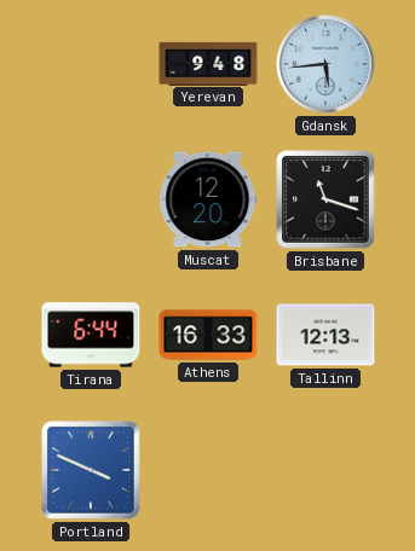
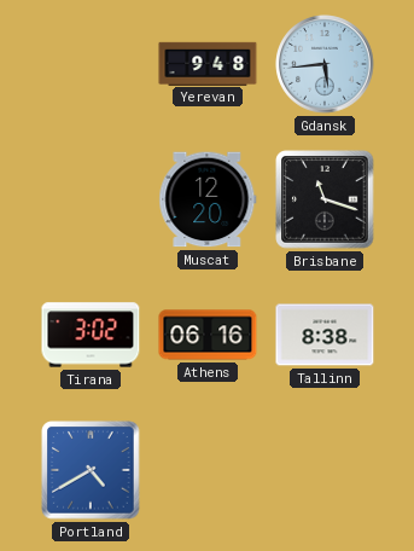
Tirana: 6:44 -> 3:02 (91, 335)
Athens: 16:33 -> 06:16 (208, 335)
Tallinn: 12:13 -> 8:38 (325, 335)
Portland: 3:49 -> 4:40 (91, 470)
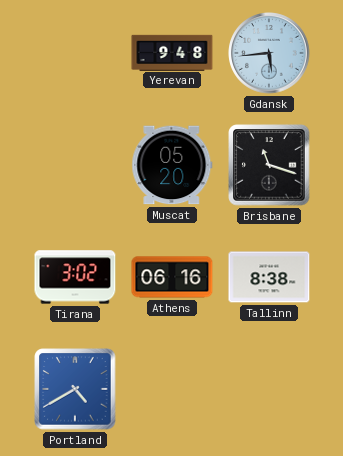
Muscat: 12:20 -> 05:20 (172, 165)
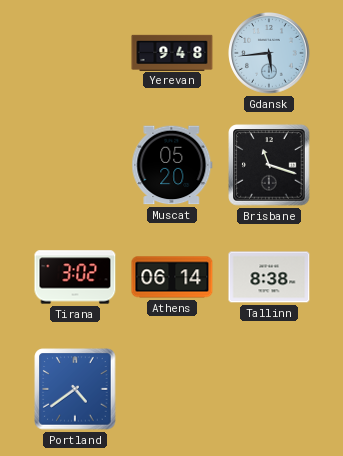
Athens: 06:16 -> 06:14 (172, 277)
Portland: 4:40 -> 4:39 (75, 389)
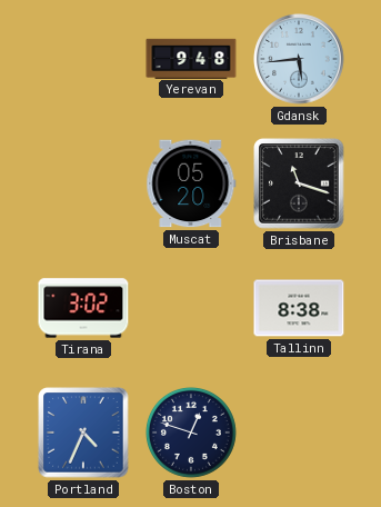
Athens: 06:14 -> none (172, 277)
Portland: 4:39 -> 4:34 (83, 433)
Boston: none -> 12:48 (191, 433)
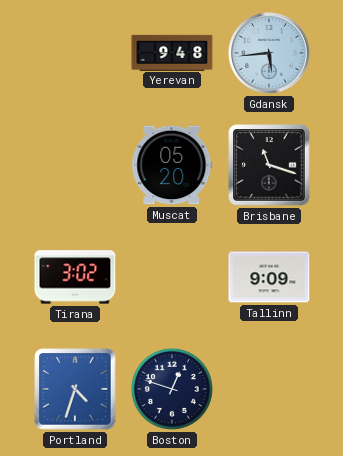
Tallinn: 8:38 -> 9:09 (269, 277)
Portland: 4:34 -> 4:33 (75, 389)
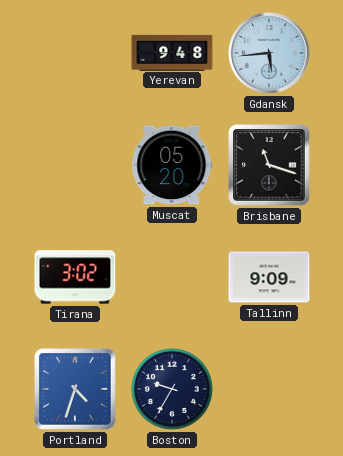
Boston: 12:48 -> 9:35 (172, 389)
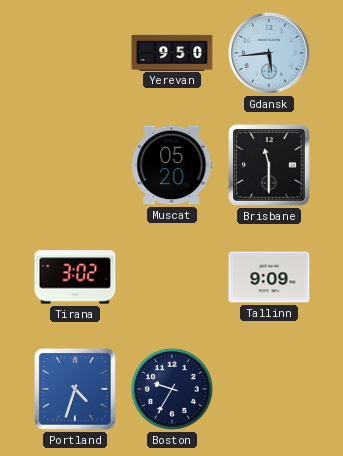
Yerevan: 9:48 -> 9:50 (172, 52)
Brisbane: 11:18 -> 11:30 (269, 165)
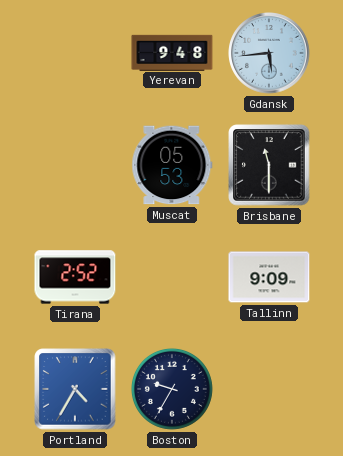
Yerevan: 9:50 -> 9:48 (172, 52)
Muscat: 05:20 -> 05:53 (172, 165)
Tirana: 3:02 -> 2:52 (75, 277)
Portland: 4:33 -> 4:35 (75, 389)
